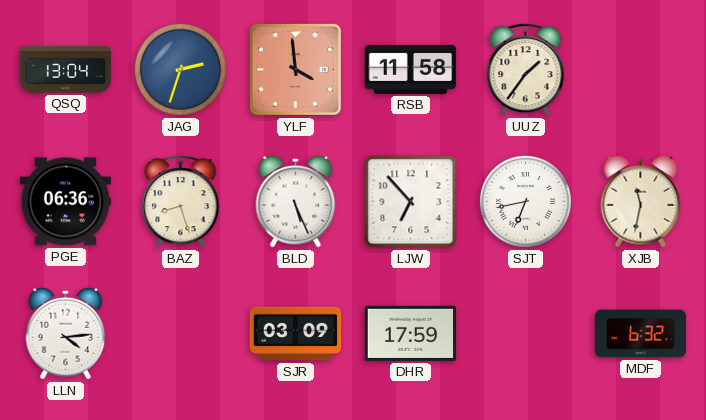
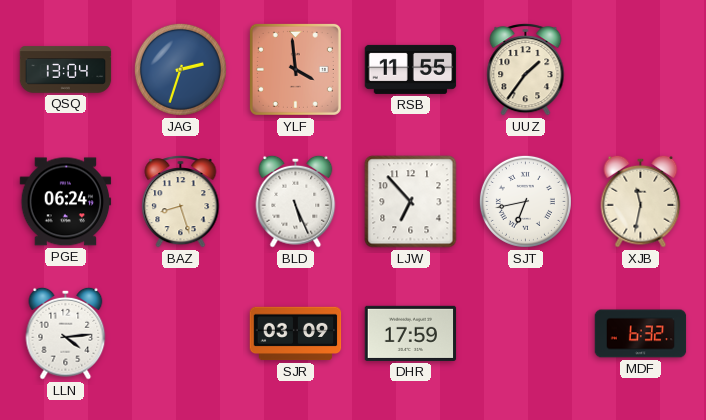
RSB: 11:58 -> 11:55 (411, 69)
PGE: 06:36 -> 06:24 (66, 202)
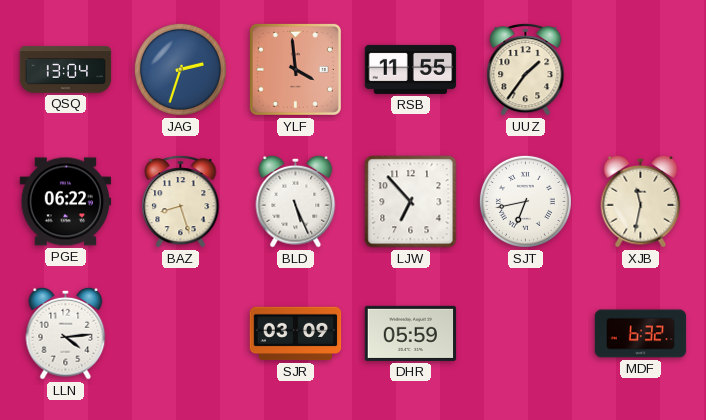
PGE: 06:24 -> 06:22 (66, 202)
DHR: 17:59 -> 05:59 (411, 333)
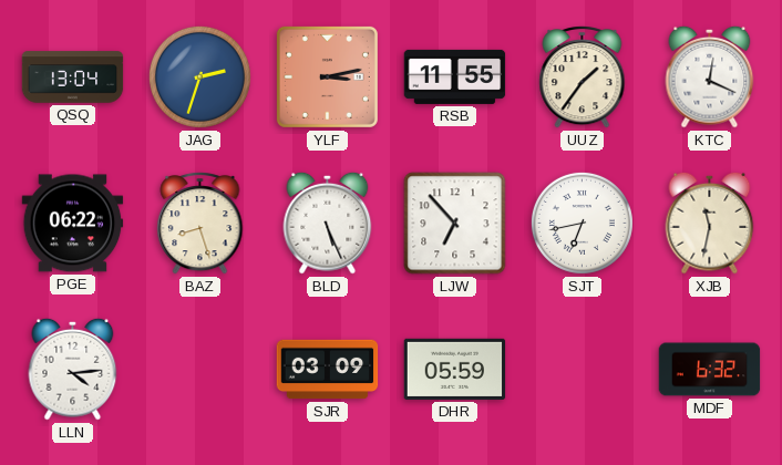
YLF: 3:59 -> 3:13 (327, 76)
KTC: none -> 12:19 (710, 76)
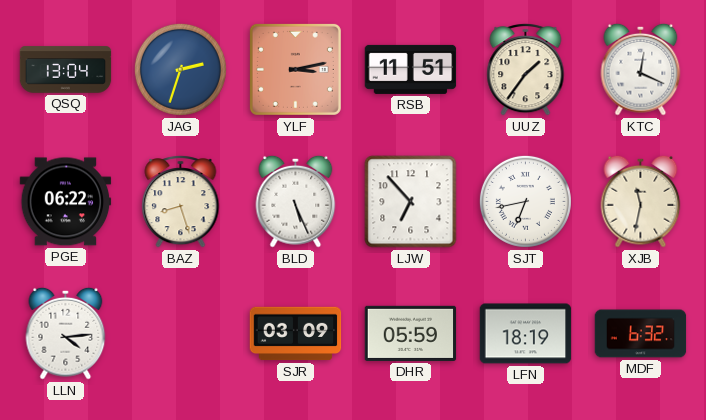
RSB: 11:55 -> 11:51 (411, 69)
LFN: none -> 18:19 (526, 334)
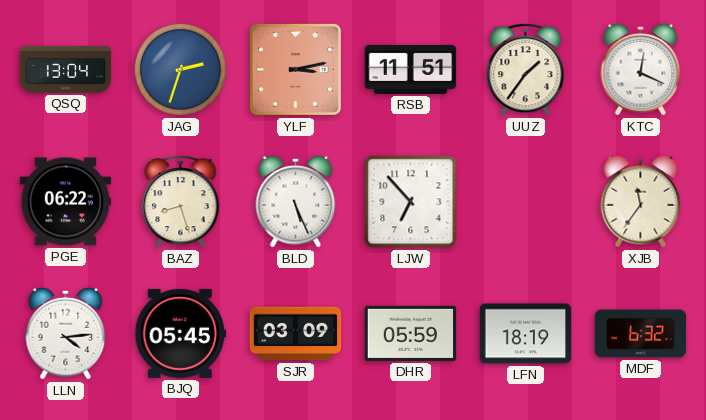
SJT: 6:43 -> none (525, 201)
XJB: 11:32 -> 11:36 (641, 201)
BJQ: none -> 05:45 (181, 333)
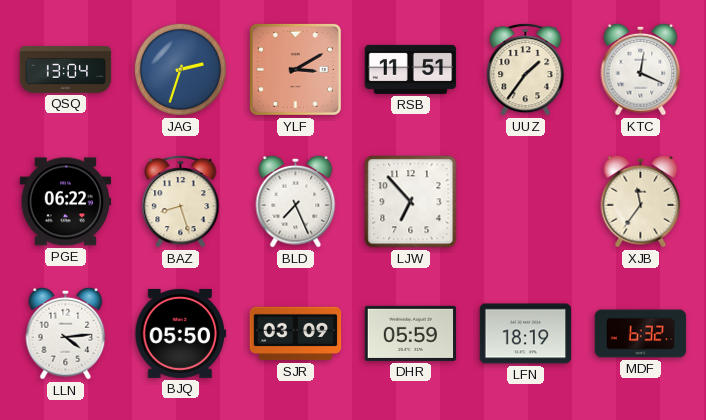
YLF: 3:13 -> 3:10 (295, 69)
BLD: 5:26 -> 7:26 (296, 201)
BJQ: 05:45 -> 05:50 (181, 333)
